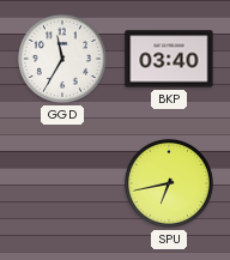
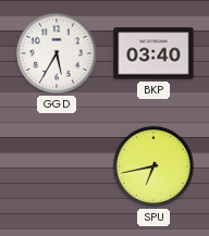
GGD: 11:35 -> 5:35 (57, 53)
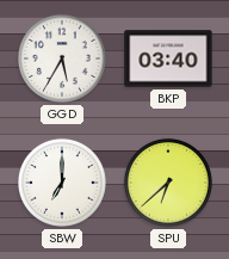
SBW: none -> 7:00 (62, 183)
SPU: 6:43 -> 6:38 (168, 183)
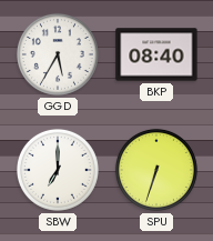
BKP: 03:40 -> 08:40 (156, 54)
SPU: 6:38 -> 6:33 (156, 170)
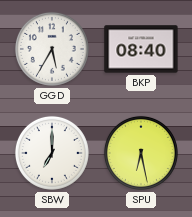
SPU: 6:33 -> 6:28 (141, 153)
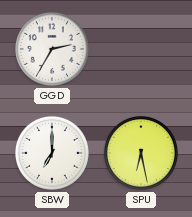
GGD: 5:35 -> 2:35 (52, 49)
BKP: 08:40 -> none (141, 49)
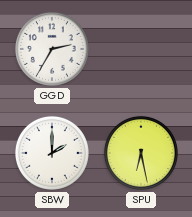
SBW: 7:00 -> 2:00 (52, 153)
